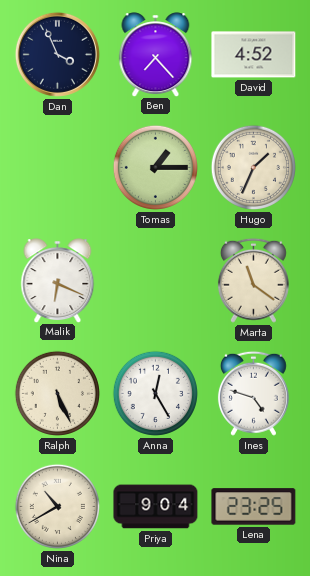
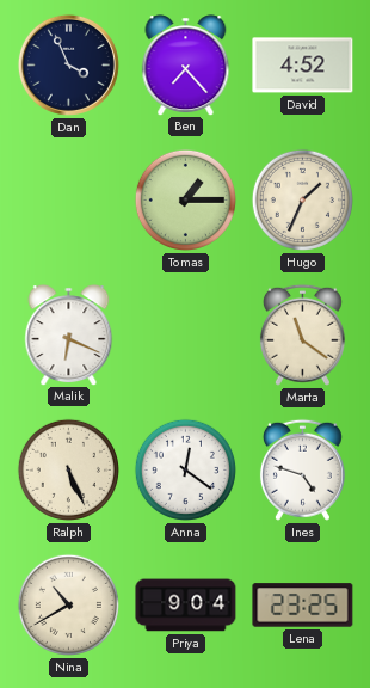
Anna: 12:25 -> 12:21 (185, 469)
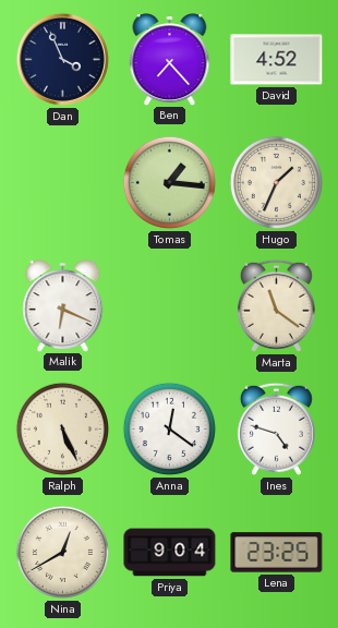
Tomas: 1:15 -> 1:16 (169, 182)
Nina: 10:40 -> 12:40 (62, 552)
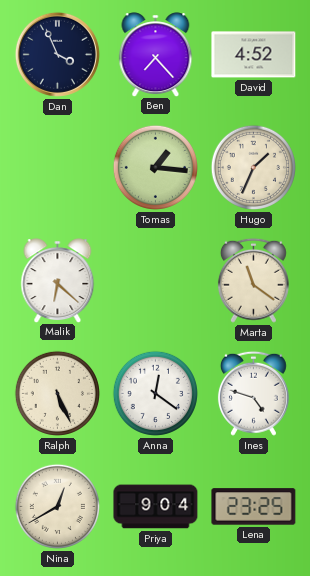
Malik: 6:19 -> 6:22 (58, 280)
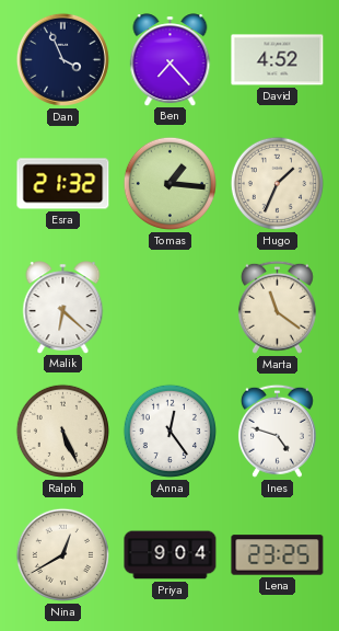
Esra: none -> 21:32 (63, 184)
Anna: 12:21 -> 12:24 (169, 431)
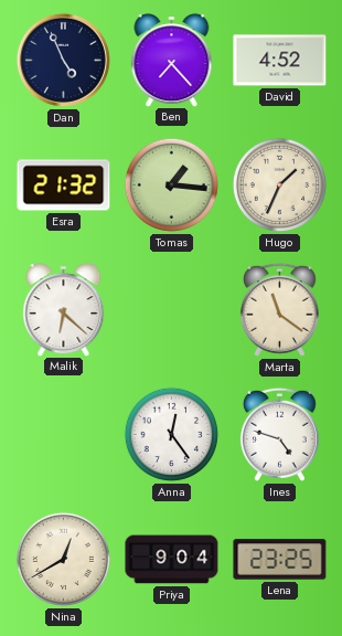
Dan: 3:56 -> 4:56 (63, 60)
Ralph: 5:26 -> none (62, 431)
